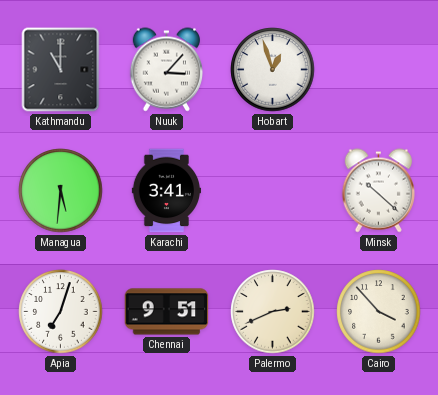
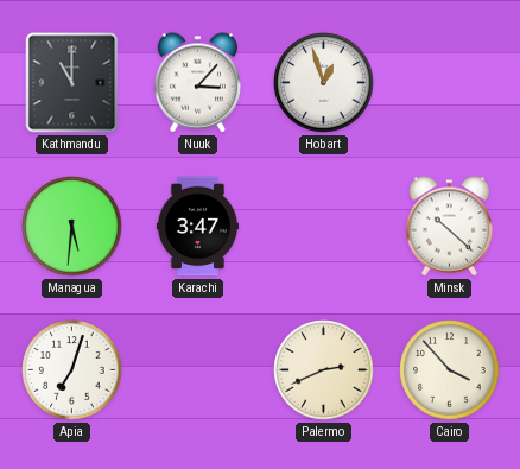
Karachi: 3:41 -> 3:47 (197, 227)
Chennai: 9:51 -> none (167, 312)
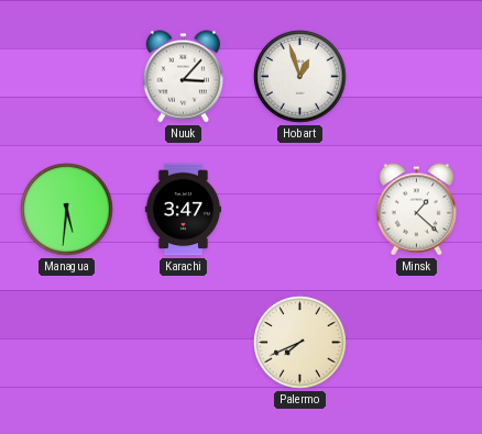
Kathmandu: 11:00 -> none (72, 83)
Minsk: 10:22 -> 1:22 (416, 210)
Apia: 7:03 -> none (72, 370)
Palermo: 2:41 -> 7:41 (300, 343)
Cairo: 3:53 -> none (450, 370)
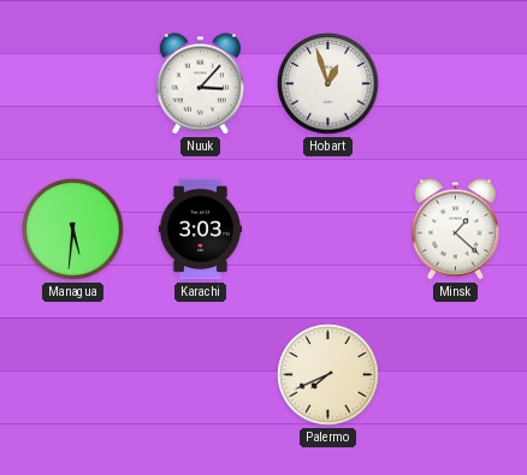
Karachi: 3:47 -> 3:03 (200, 230)
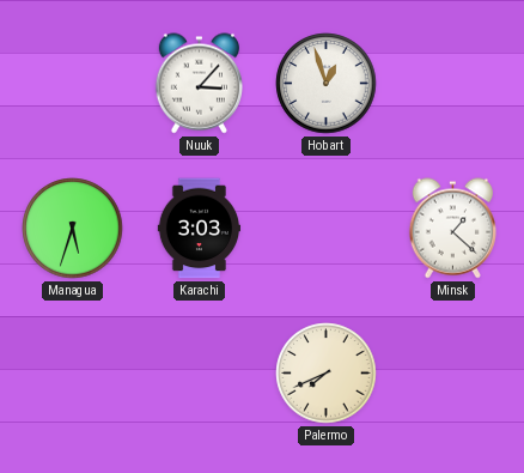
Managua: 5:31 -> 5:33 (73, 229)
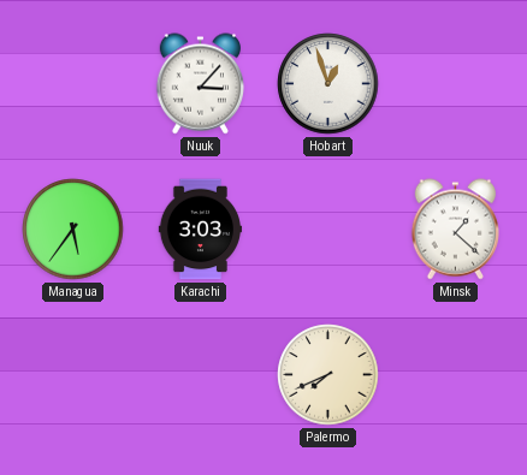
Managua: 5:33 -> 5:36 (73, 230)
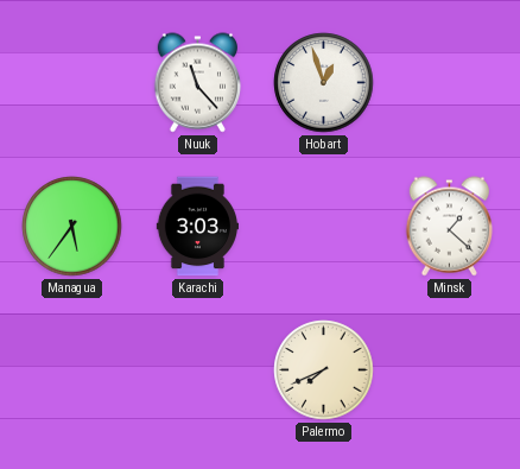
Nuuk: 3:07 -> 11:23 (197, 83)
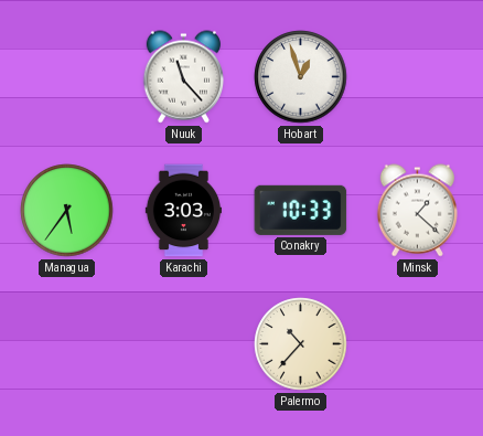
Conakry: none -> 10:33 (301, 210)
Palermo: 7:41 -> 10:37 (301, 344)
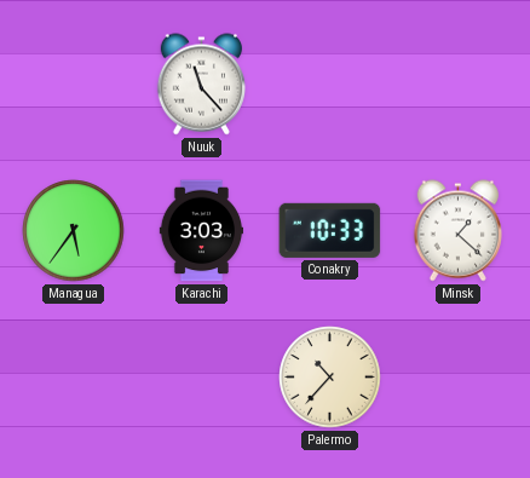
Hobart: 12:57 -> none (301, 77)
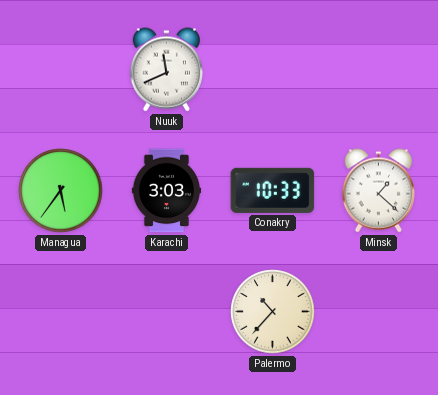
Nuuk: 11:23 -> 11:41 (166, 70)
